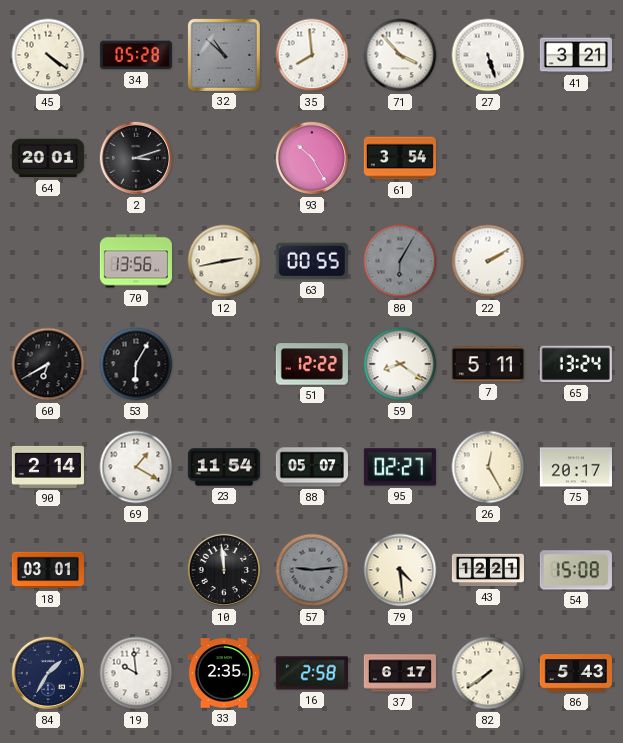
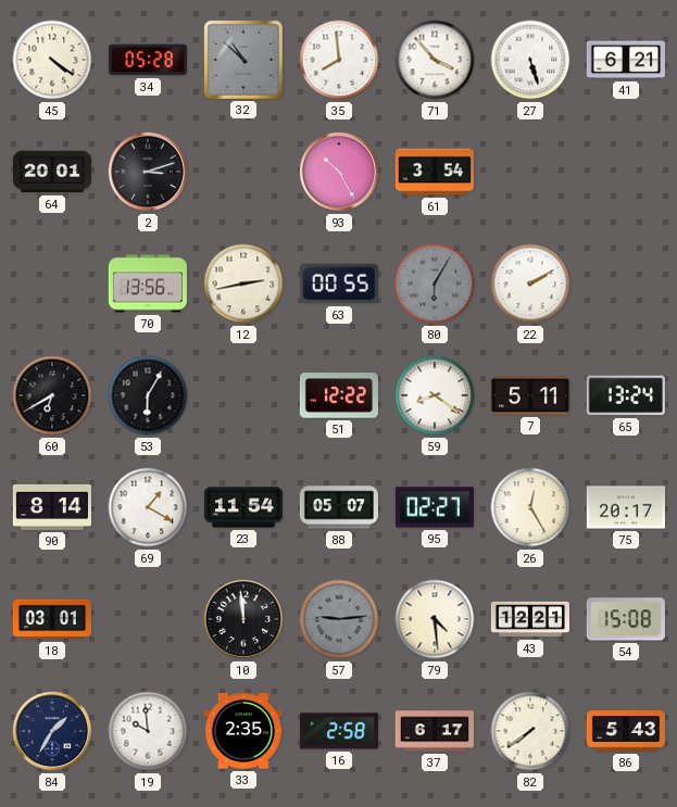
41: 3:21 -> 6:21 (626, 60)
90: 2:14 -> 8:14 (52, 507)
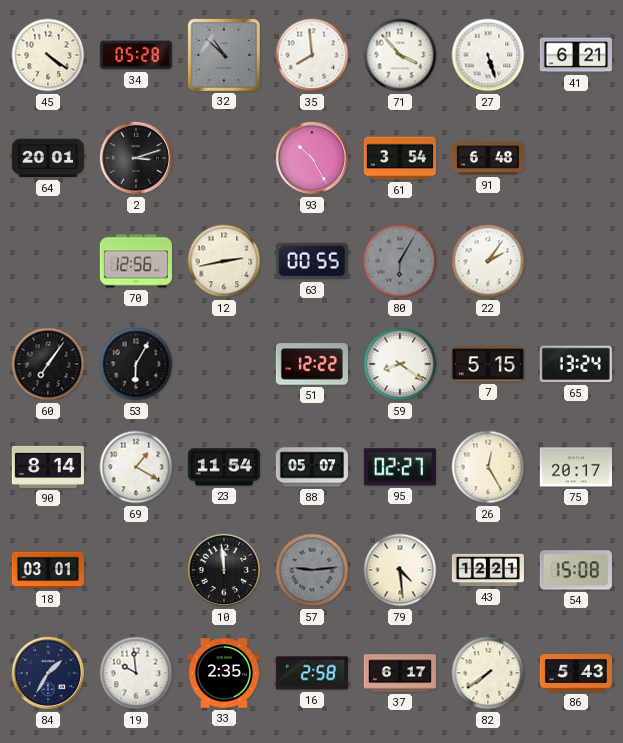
91: none -> 6:48 (488, 158)
70: 13:56 -> 12:56 (136, 261)
22: 2:10 -> 2:06 (488, 261)
60: 6:40 -> 7:06 (48, 364)
7: 5:11 -> 5:15 (488, 364)
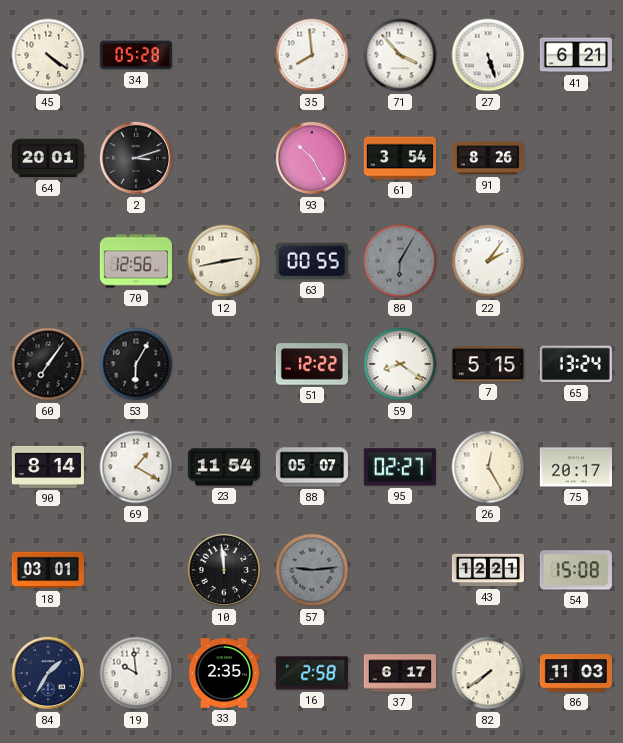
32: 10:52 -> none (224, 55)
91: 6:48 -> 8:26 (488, 158)
79: 4:29 -> none (400, 570)
86: 5:43 -> 11:03 (576, 673)
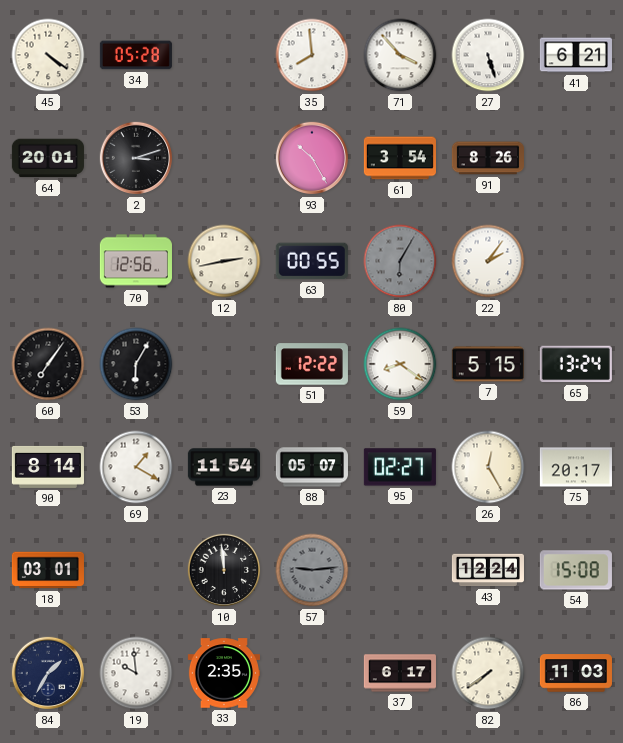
43: 12:21 -> 12:24 (488, 570)
16: 2:58 -> none (312, 673)
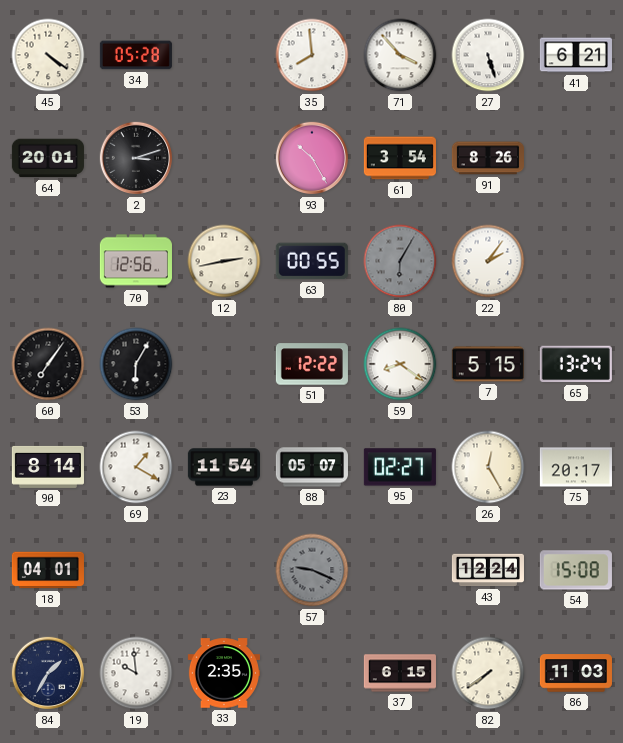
18: 03:01 -> 04:01 (48, 570)
10: 11:59 -> none (224, 570)
57: 9:14 -> 9:19 (312, 570)
37: 6:17 -> 6:15 (400, 673)
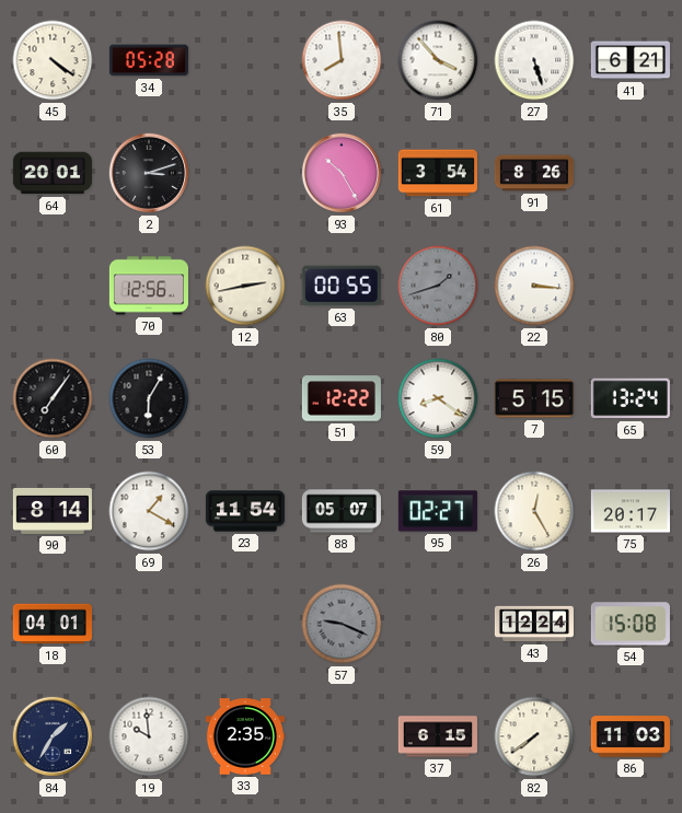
80: 6:05 -> 1:42 (438, 286)
22: 2:06 -> 3:16 (534, 286)
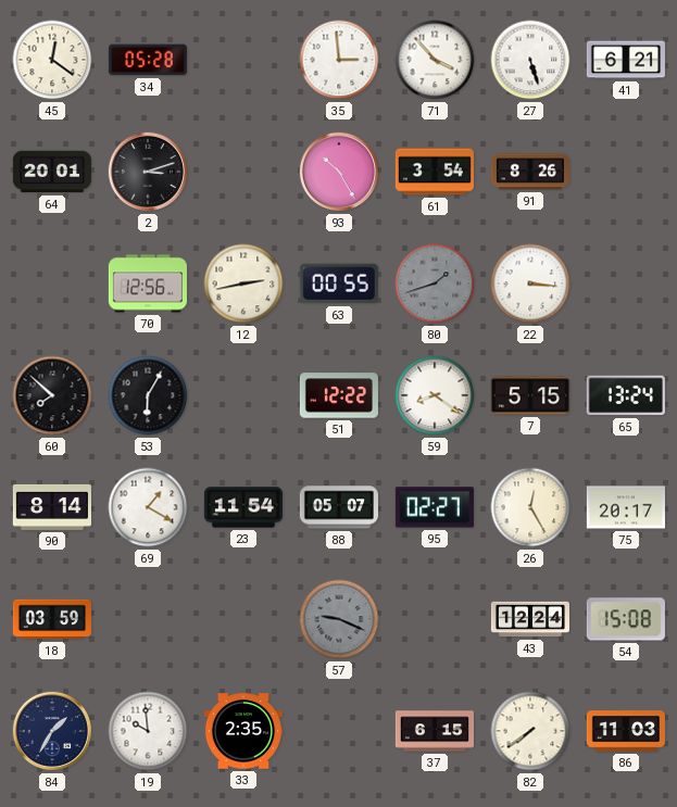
45: 4:21 -> 12:21 (52, 60)
35: 7:59 -> 2:59 (339, 60)
60: 7:06 -> 7:52 (52, 395)
18: 04:01 -> 03:59 (52, 619)
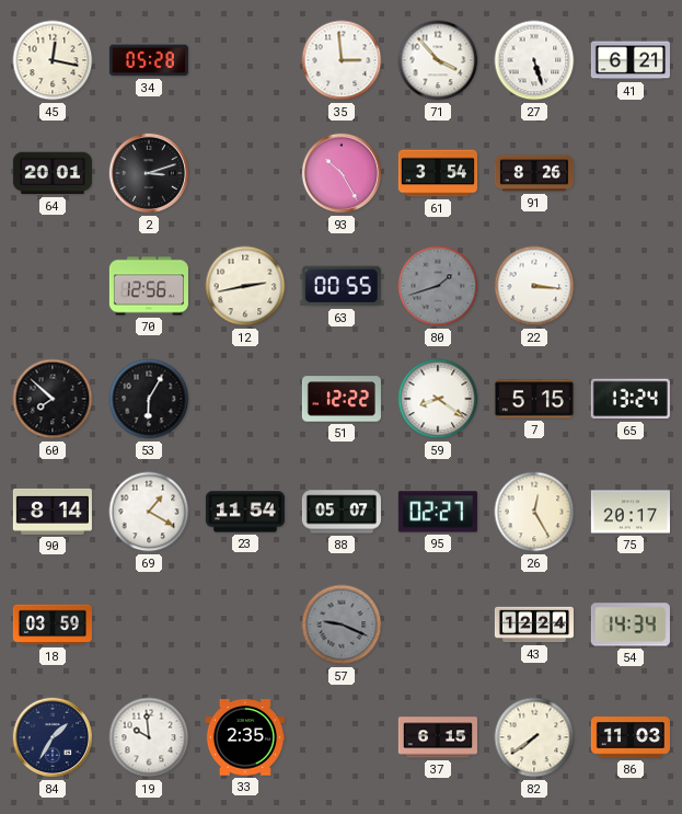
45: 12:21 -> 12:17 (53, 60)
54: 15:08 -> 14:34 (631, 624)
